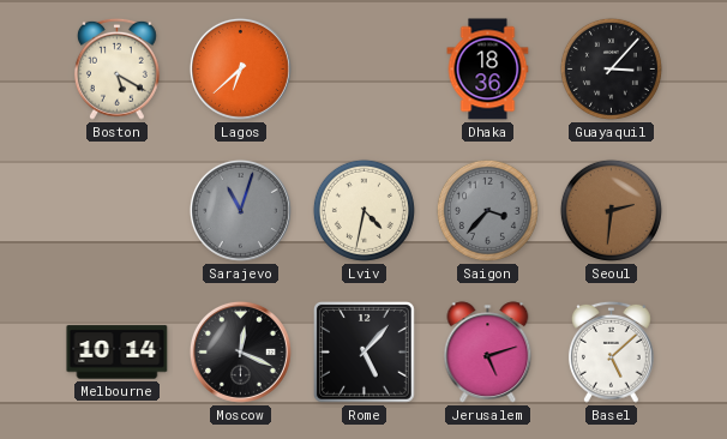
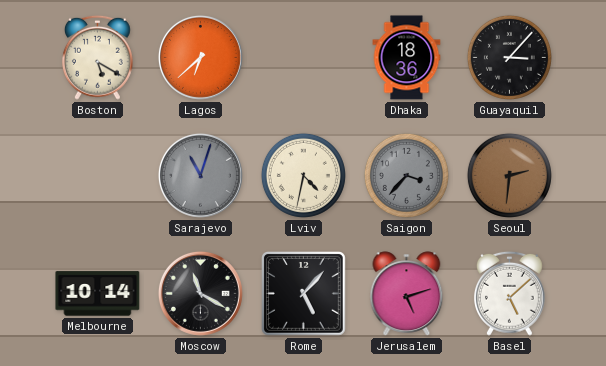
Moscow: 12:19 -> 11:20 (200, 293)
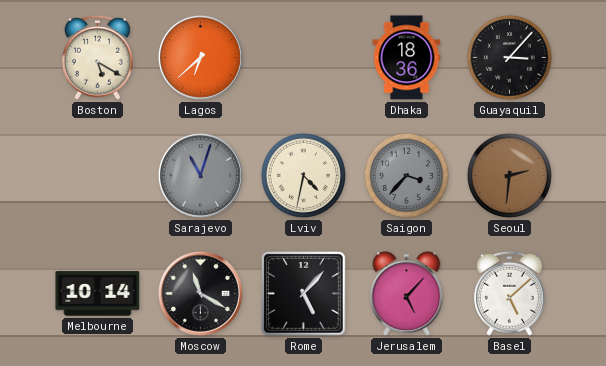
Jerusalem: 5:12 -> 5:07 (407, 294)
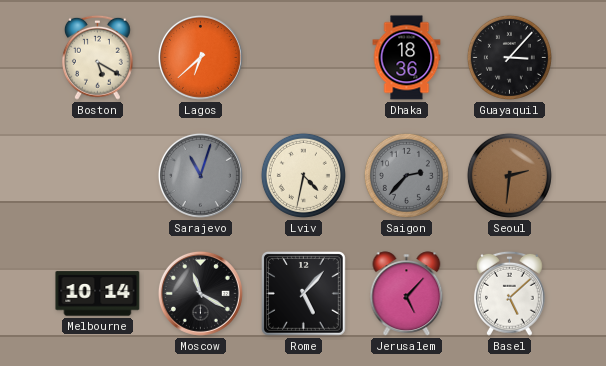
Saigon: 3:37 -> 2:37 (406, 175)
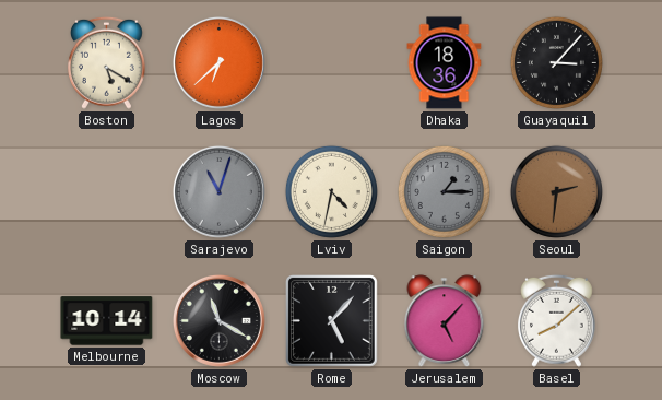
Saigon: 2:37 -> 1:15 (444, 191)
Basel: 5:08 -> 8:08 (557, 320)
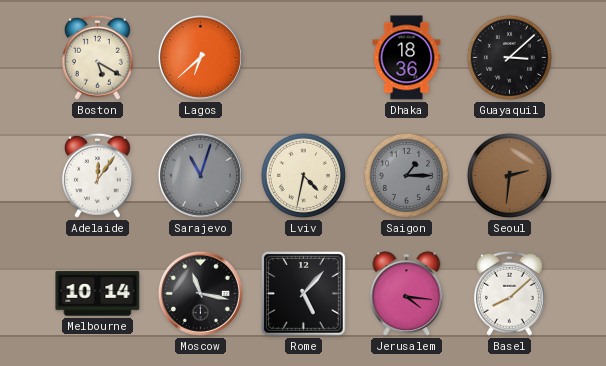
Guayaquil: 3:07 -> 3:08 (509, 57)
Adelaide: none -> 12:06 (98, 175)
Moscow: 11:20 -> 11:17 (200, 293)
Jerusalem: 5:07 -> 4:16 (407, 294)
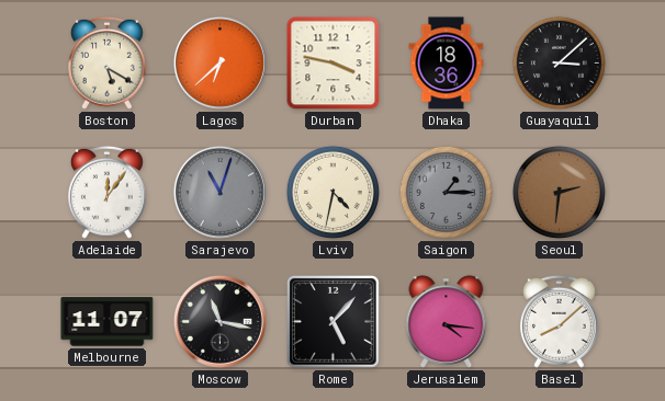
Durban: none -> 3:47 (334, 64)
Melbourne: 10:14 -> 11:07 (108, 322)
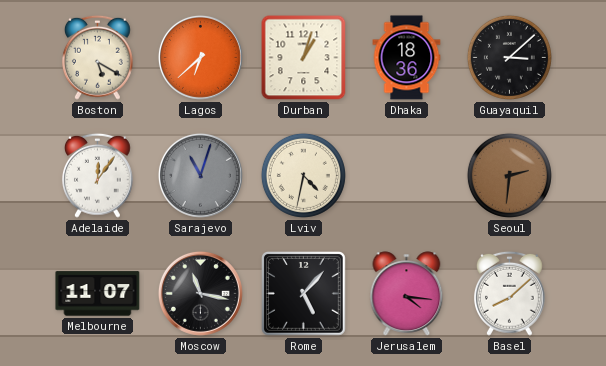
Durban: 3:47 -> 1:03 (304, 58)
Saigon: 1:15 -> none (446, 192)
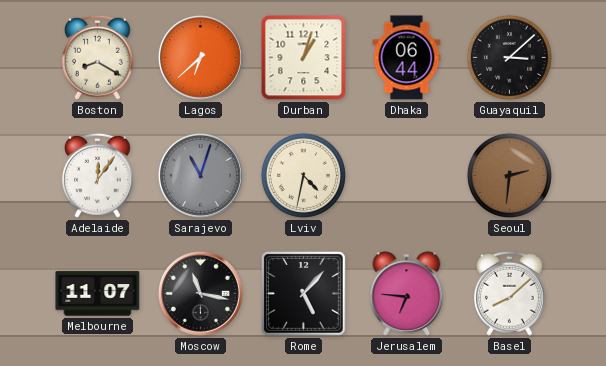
Boston: 5:20 -> 8:20 (98, 57)
Dhaka: 18:36 -> 06:44 (407, 58)
Jerusalem: 4:16 -> 6:46 (407, 294)
